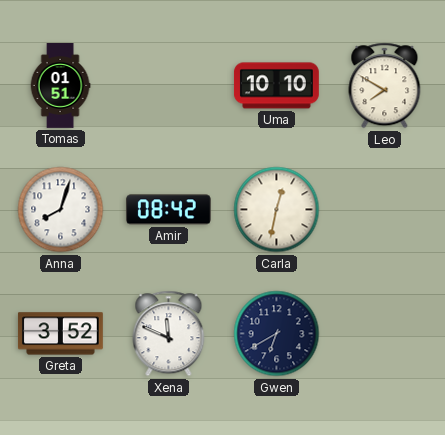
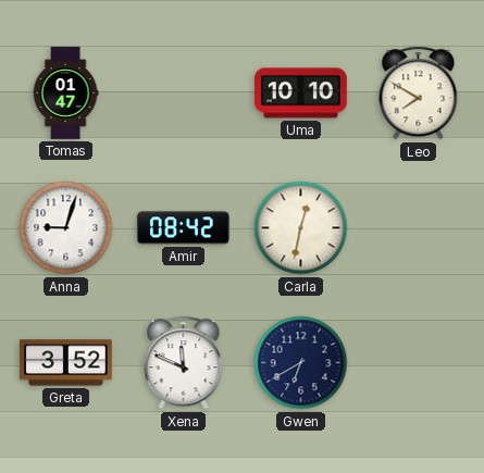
Tomas: 01:51 -> 01:47 (65, 94)
Anna: 8:03 -> 9:03 (66, 228)
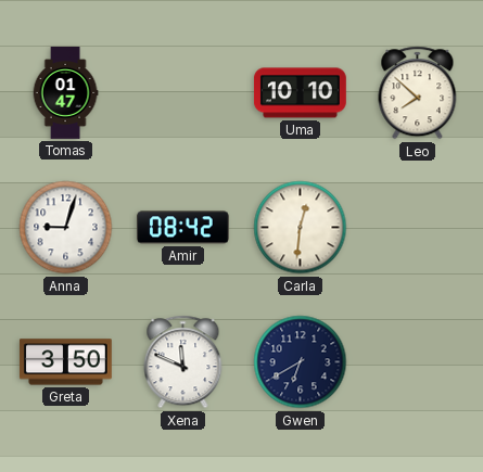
Leo: 7:50 -> 7:52 (418, 93)
Carla: 12:32 -> 12:31 (301, 228)
Greta: 3:52 -> 3:50 (65, 362)
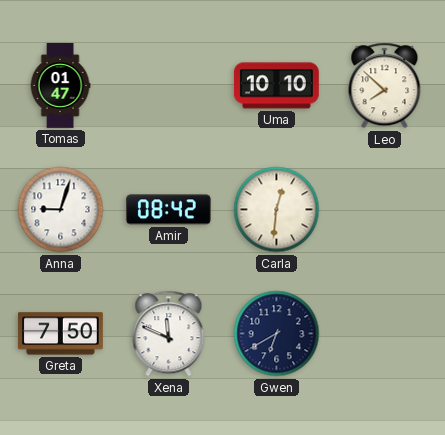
Greta: 3:50 -> 7:50 (60, 334)
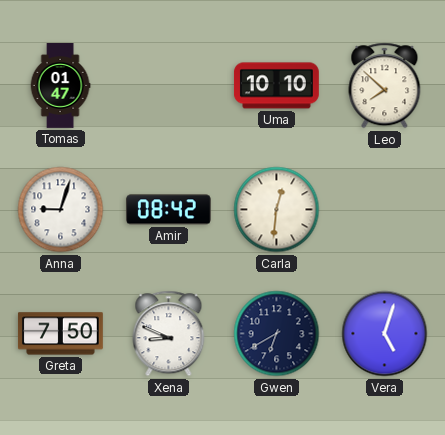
Xena: 11:49 -> 8:49 (169, 334)
Vera: none -> 5:03 (385, 334)
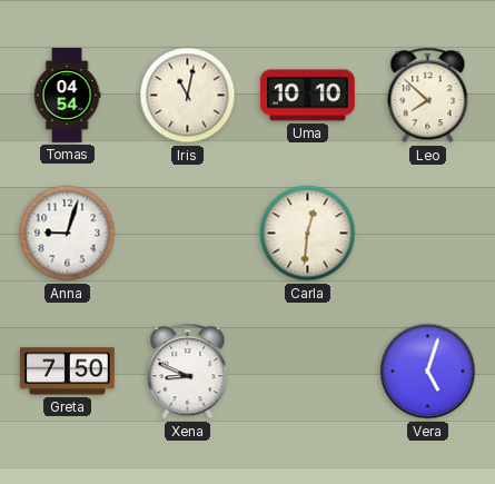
Tomas: 01:47 -> 04:54 (67, 96)
Iris: none -> 11:02 (188, 96)
Amir: 08:42 -> none (168, 210)
Gwen: 6:40 -> none (277, 334)
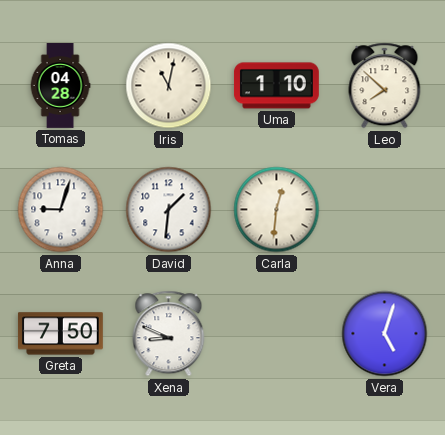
Tomas: 04:54 -> 04:28 (60, 86)
Uma: 10:10 -> 1:10 (276, 86)
David: none -> 1:31 (169, 210)
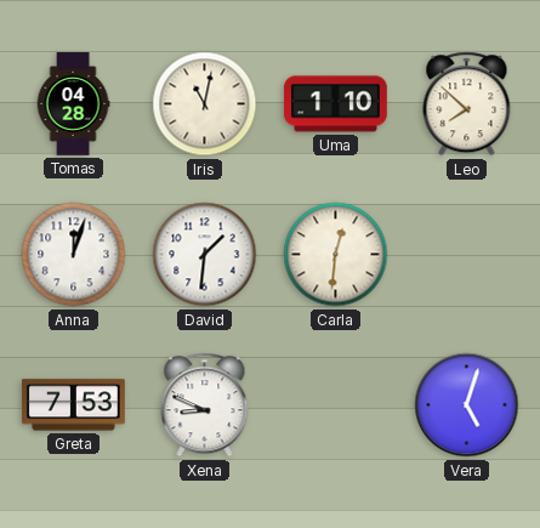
Anna: 9:03 -> 12:03 (74, 255)
Greta: 7:50 -> 7:53 (73, 405)
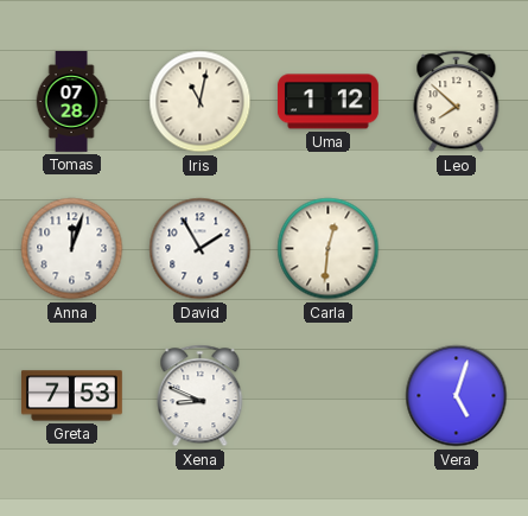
Tomas: 04:28 -> 07:28 (71, 102)
Uma: 1:10 -> 1:12 (327, 102)
David: 1:31 -> 1:55 (201, 249)
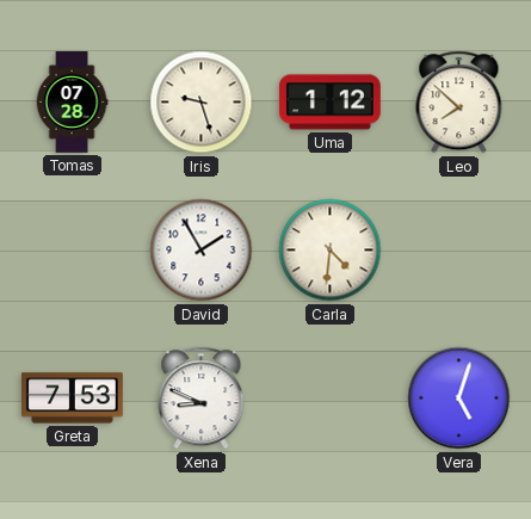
Iris: 11:02 -> 9:27 (202, 103)
Anna: 12:03 -> none (72, 249)
Carla: 12:31 -> 4:31 (331, 251)
